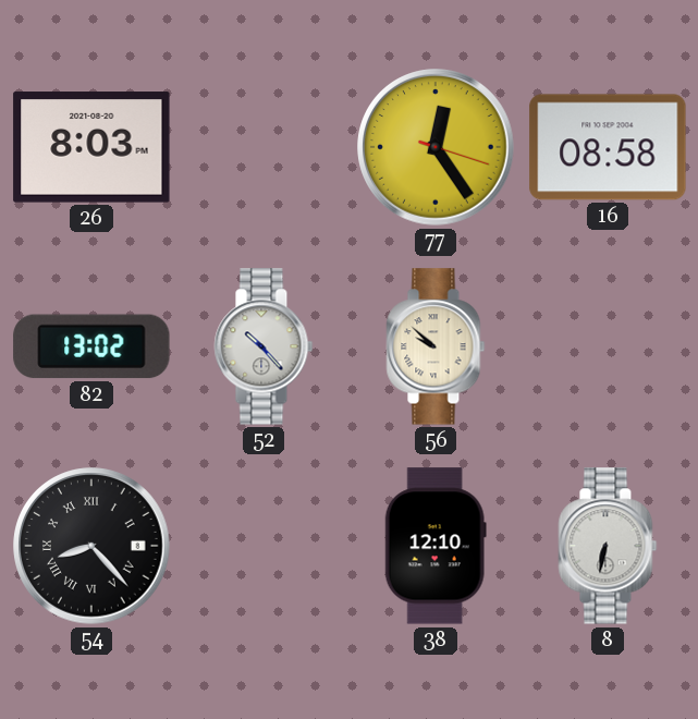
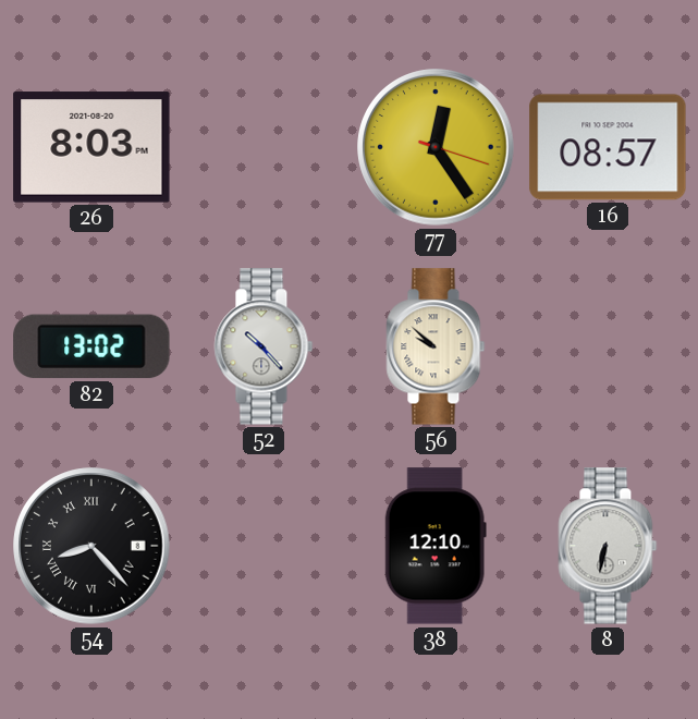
16: 08:58 -> 08:57 (608, 147)
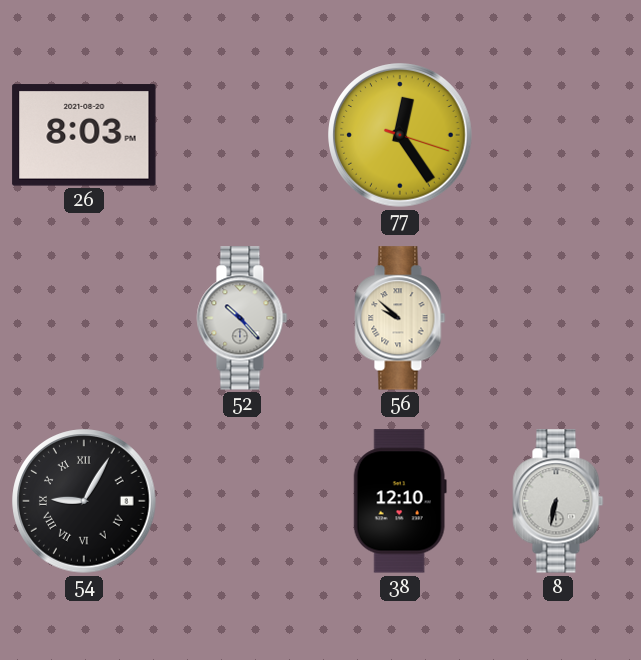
16: 08:57 -> none (608, 147)
82: 13:02 -> none (91, 346)
54: 8:23 -> 9:05 (84, 501)
